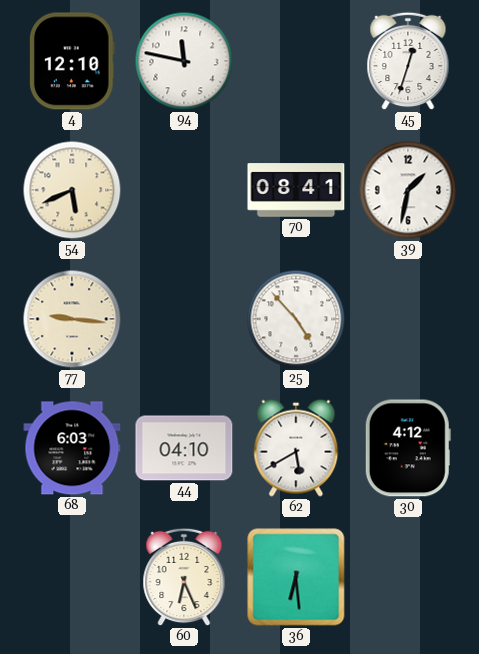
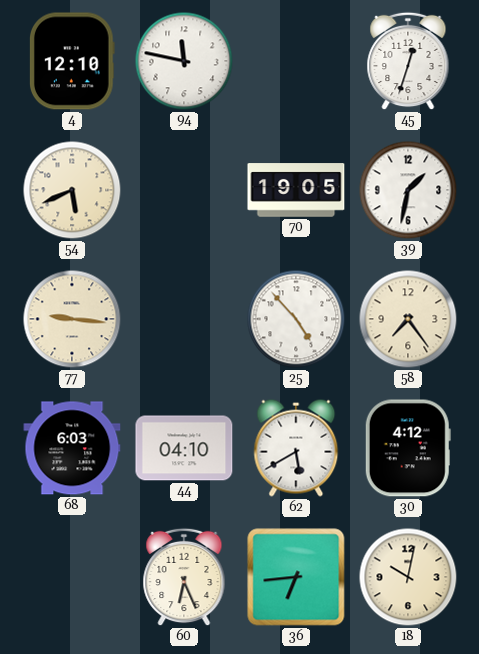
70: 08:41 -> 19:05 (296, 190)
58: none -> 7:24 (408, 319)
36: 6:29 -> 6:44 (296, 577)
18: none -> 10:02 (408, 577)
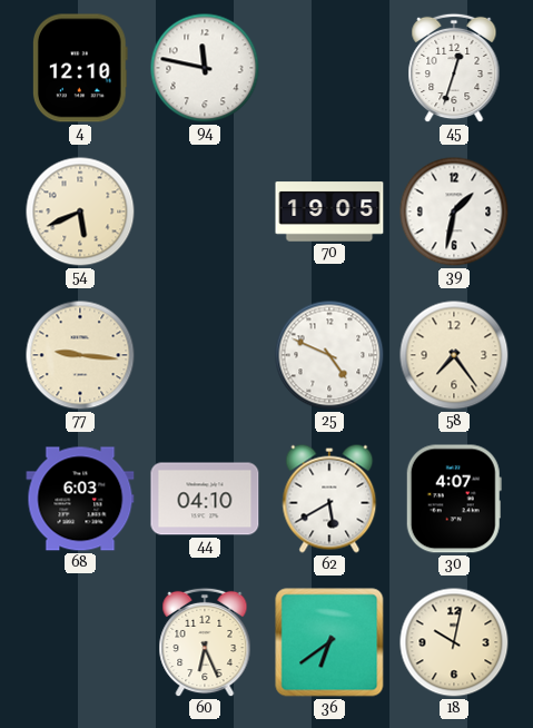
25: 4:53 -> 4:49 (329, 355)
30: 4:12 -> 4:07 (454, 499)
36: 6:44 -> 6:39 (329, 642)
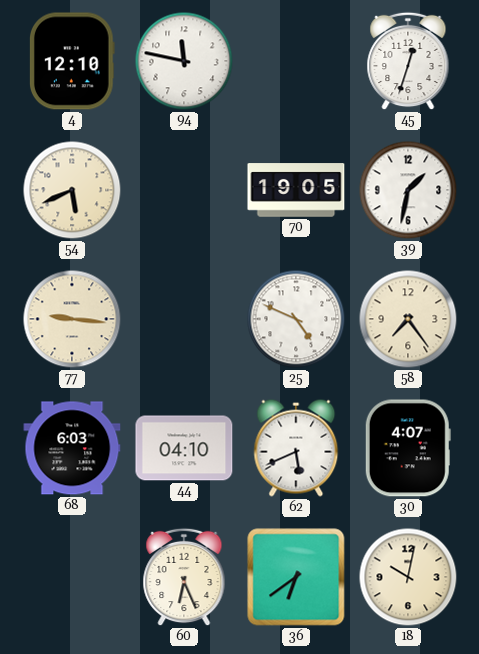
62: 5:40 -> 5:41 (296, 448)
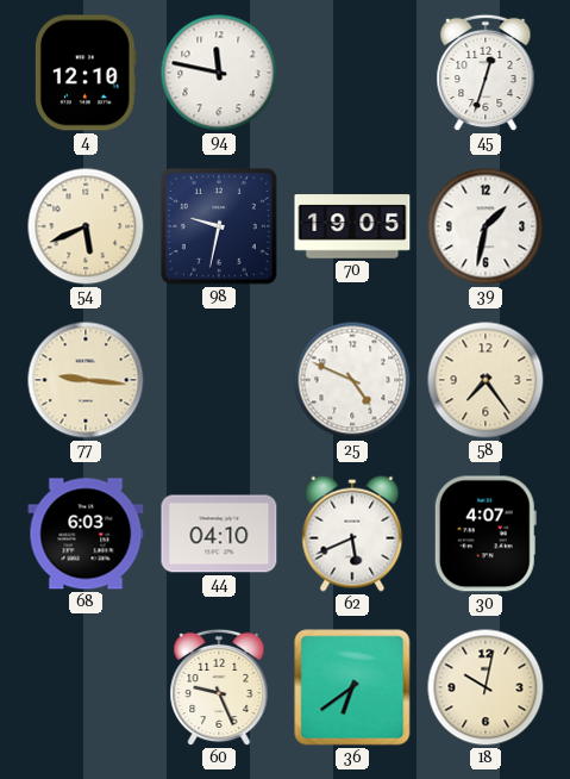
98: none -> 9:32 (219, 226)
60: 6:26 -> 9:26 (219, 687)
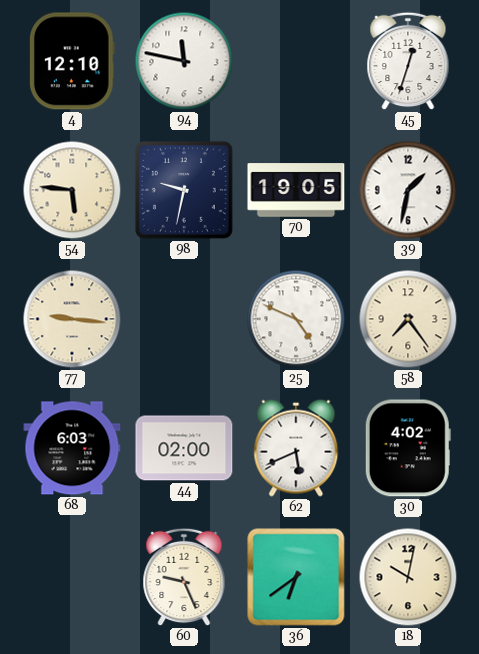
54: 5:41 -> 5:46 (72, 190)
44: 04:10 -> 02:00 (184, 448)
30: 4:07 -> 4:02 (408, 448)
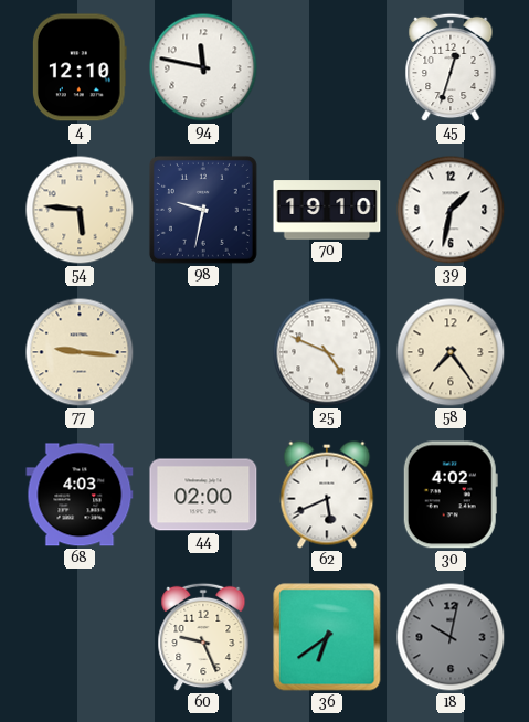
70: 19:05 -> 19:10 (327, 210)
68: 6:03 -> 4:03 (80, 495)
18 dial: cream -> grey (451, 637)
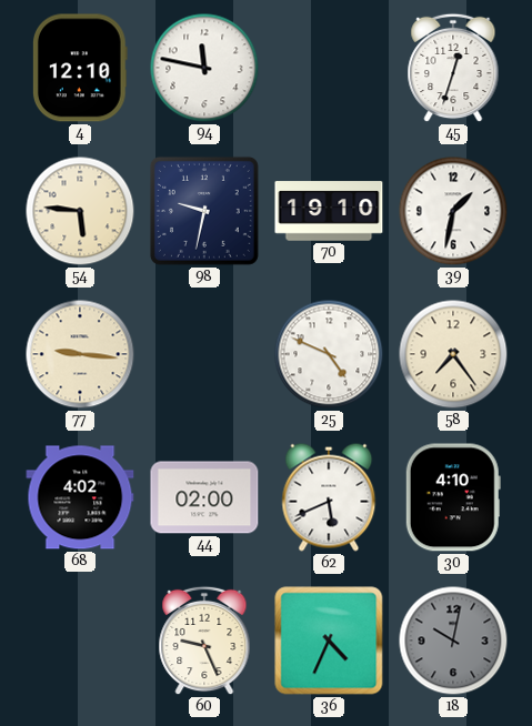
68: 4:03 -> 4:02 (80, 497)
30: 4:02 -> 4:10 (453, 497)
36: 6:39 -> 4:34 (329, 641)
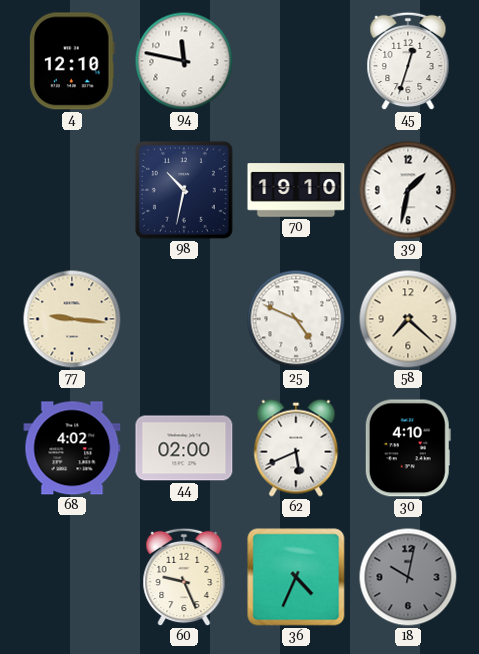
54: 5:46 -> none (80, 211)
98: 9:32 -> 10:32 (184, 190)
58: 7:24 -> 7:22 (408, 319)
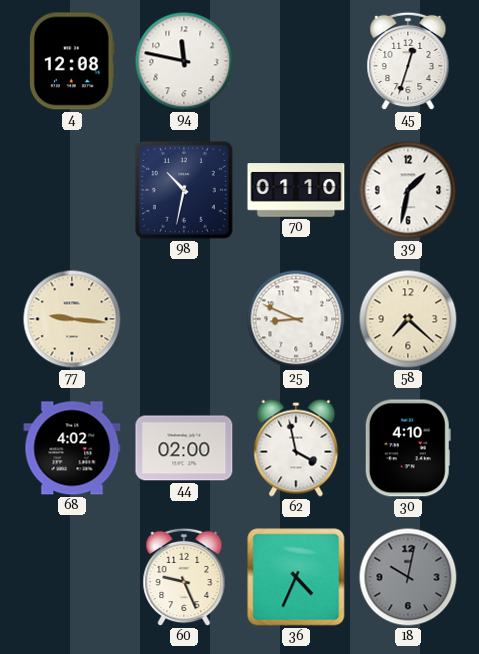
4: 12:10 -> 12:08 (72, 61)
70: 19:10 -> 01:10 (296, 190)
25: 4:49 -> 8:49 (296, 319)
62: 5:41 -> 3:58 (296, 448)
